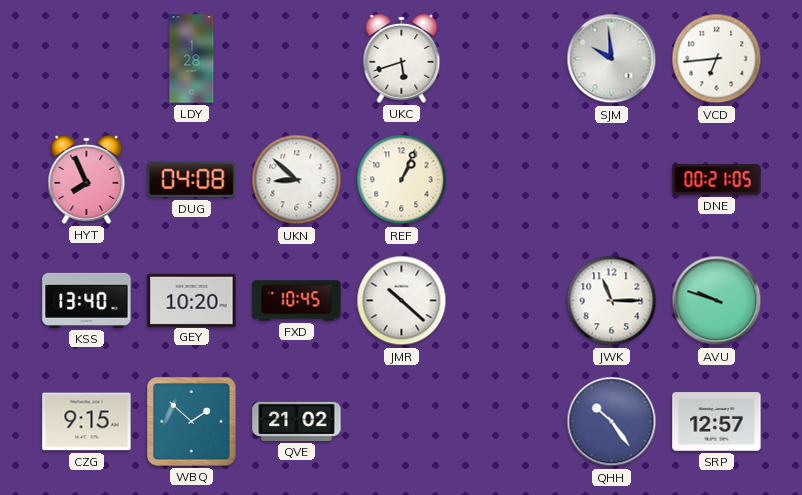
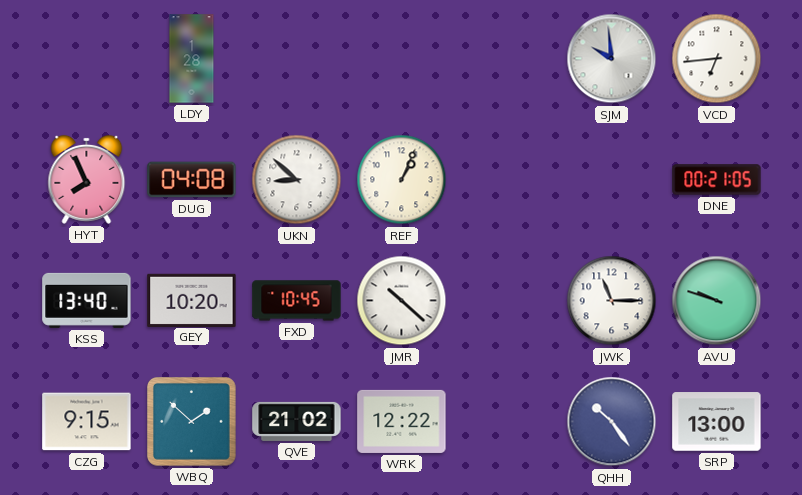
UKC: 5:42 -> none (402, 58)
WRK: none -> 12:22 (402, 421)
SRP: 12:57 -> 13:00 (717, 422)
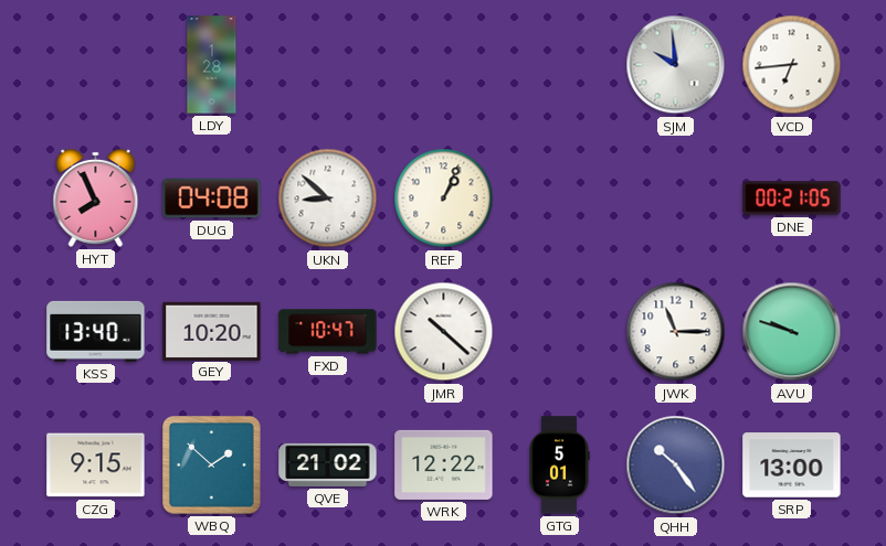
FXD: 10:45 -> 10:47 (328, 332)
GTG: none -> 5:01 (559, 465)
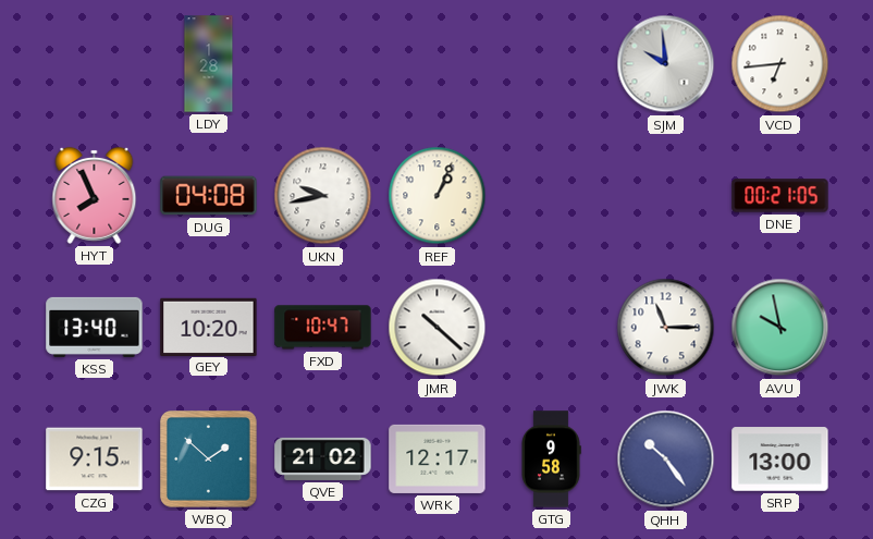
UKN: 8:52 -> 9:43 (323, 196)
AVU: 9:48 -> 9:58 (780, 328)
WRK: 12:22 -> 12:17 (438, 458)
GTG: 5:01 -> 9:58 (551, 460)
